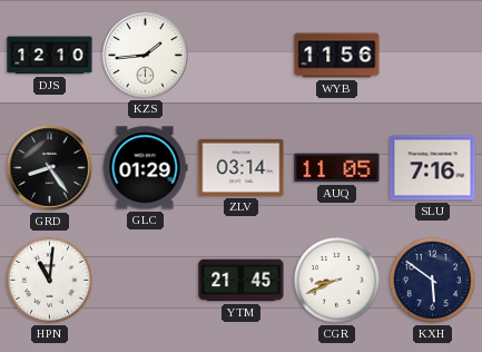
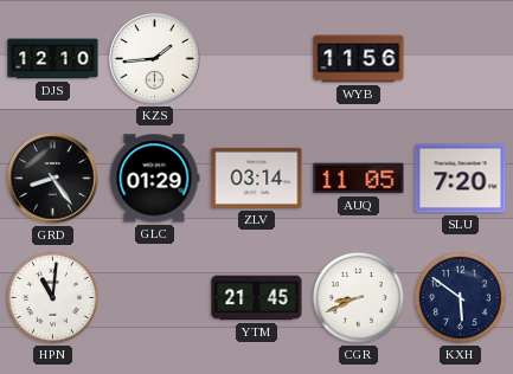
SLU: 7:16 -> 7:20 (461, 179)
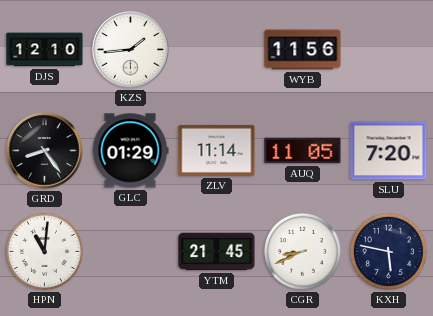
ZLV: 03:14 -> 11:14 (217, 150)
KXH: 5:51 -> 5:47 (388, 251)
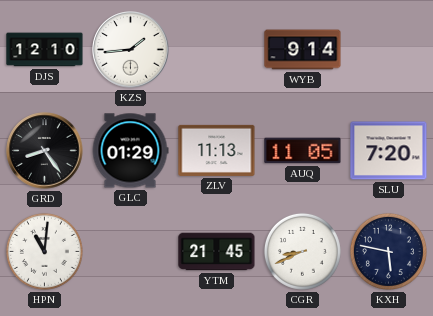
WYB: 11:56 -> 9:14 (303, 50)
ZLV: 11:14 -> 11:13 (217, 150)
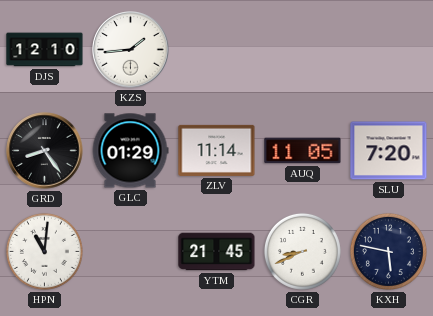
WYB: 9:14 -> none (303, 50)
ZLV: 11:13 -> 11:14 (217, 150)
